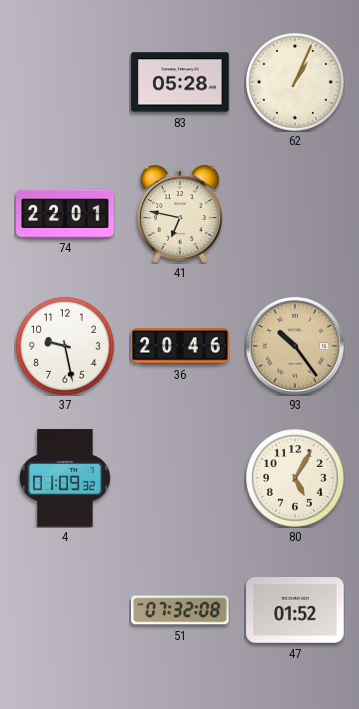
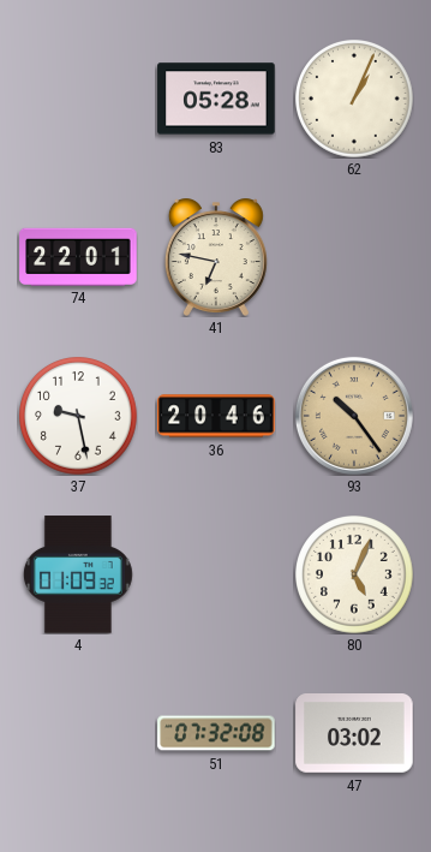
80: 5:05 -> 5:04 (355, 576)
47: 01:52 -> 03:02 (354, 734)
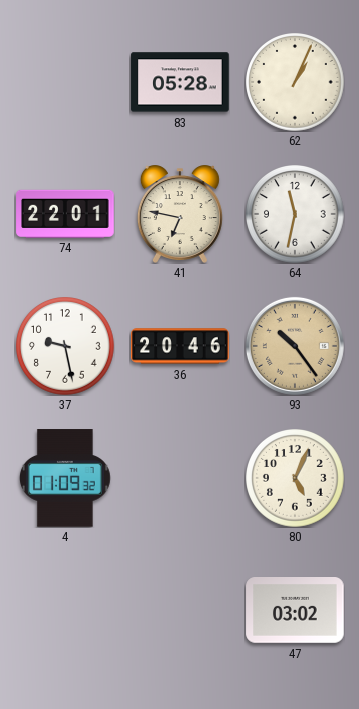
64: none -> 11:32 (296, 215)
51: 07:32 -> none (216, 733)
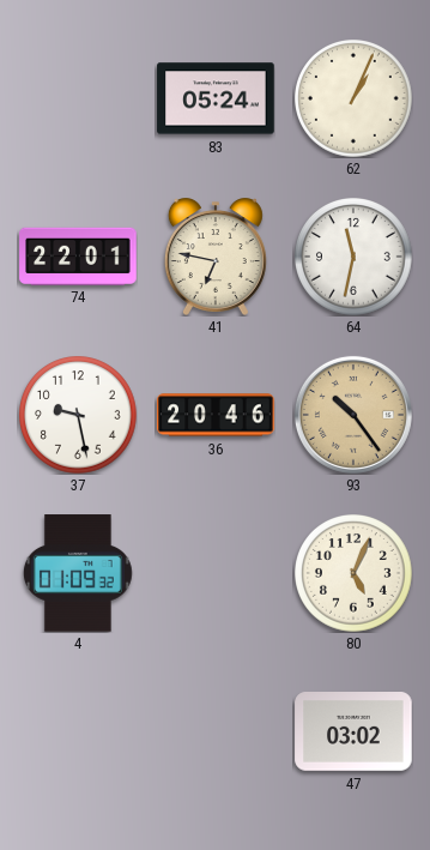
83: 05:28 -> 05:24 (216, 98)
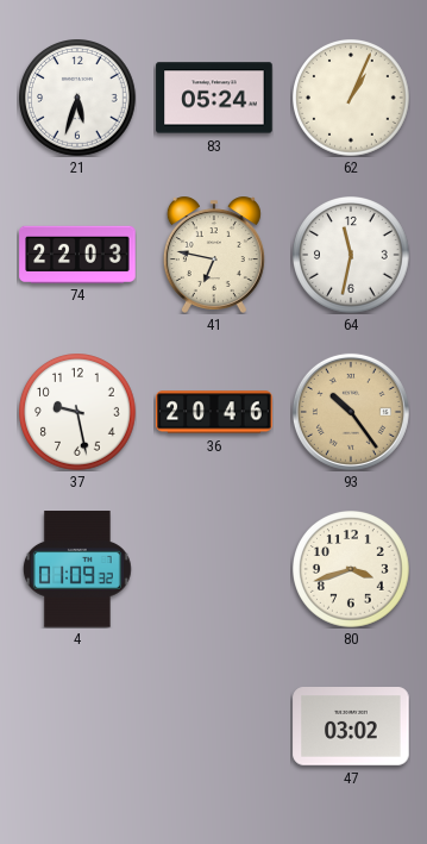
21: none -> 5:33 (79, 99)
74: 22:01 -> 22:03 (77, 254)
80: 5:04 -> 3:42 (352, 570)
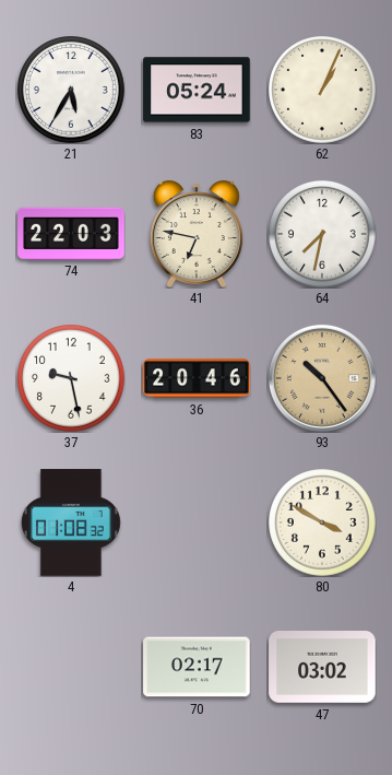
21: 5:33 -> 5:35 (72, 91)
64: 11:32 -> 7:32 (323, 235)
4: 01:09 -> 01:08 (71, 522)
80: 3:42 -> 3:50 (323, 524)
70: none -> 02:17 (197, 667)
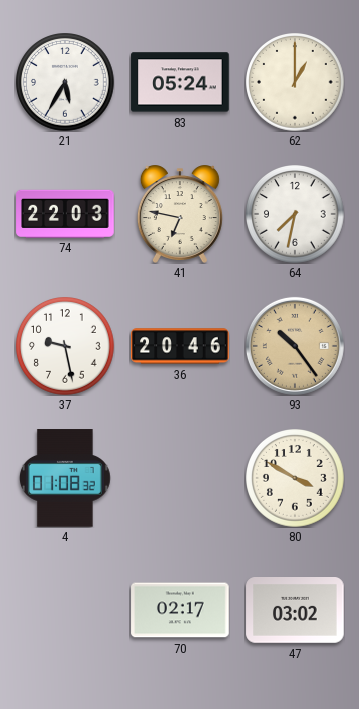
62: 1:04 -> 1:00 (296, 83)
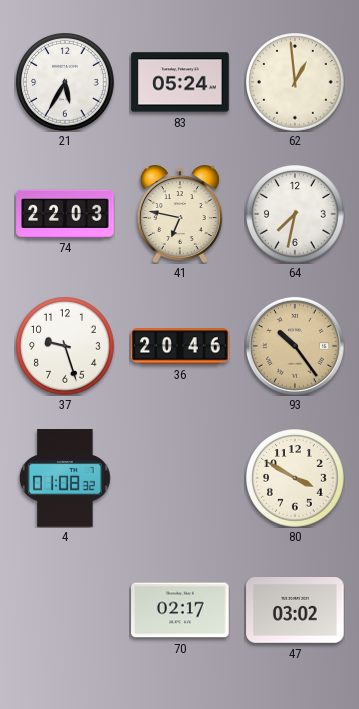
62: 1:00 -> 12:59 (296, 83)
37: 9:28 -> 9:27 (66, 347)
